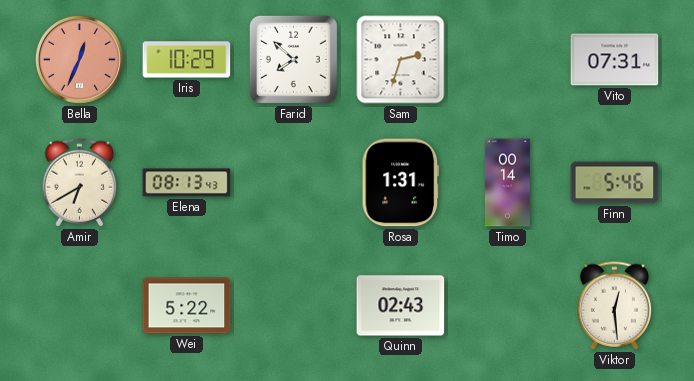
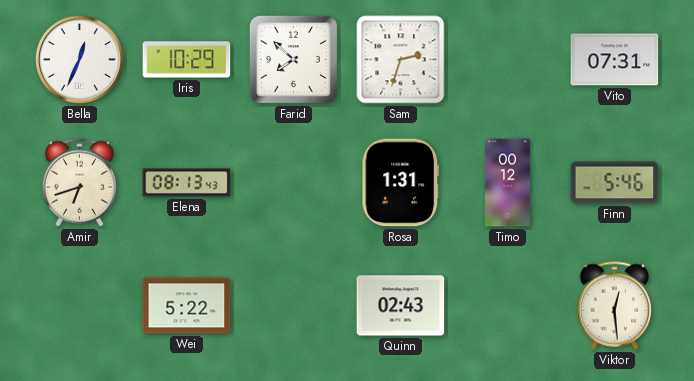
Bella dial: salmon -> white (79, 59)
Amir: 6:40 -> 6:42 (80, 183)
Timo: 00:14 -> 00:12 (508, 183)
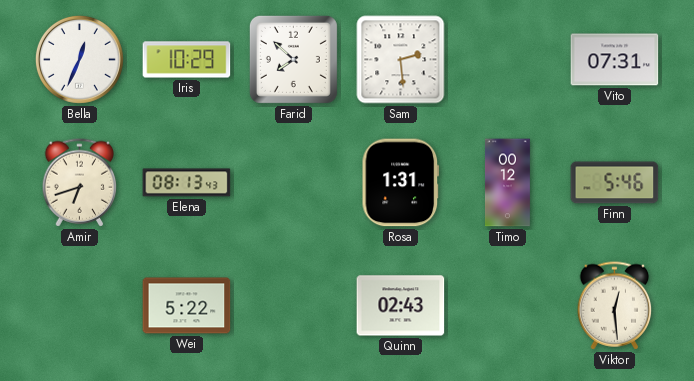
Sam: 2:33 -> 2:29 (401, 60)
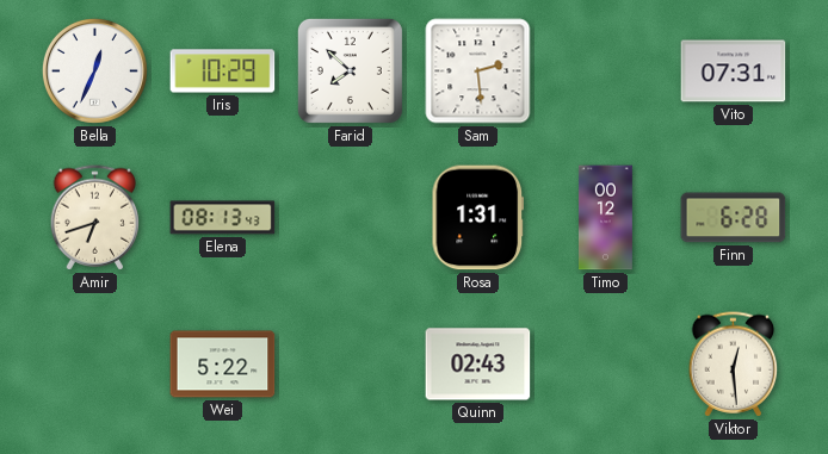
Finn: 5:46 -> 6:28 (734, 218)
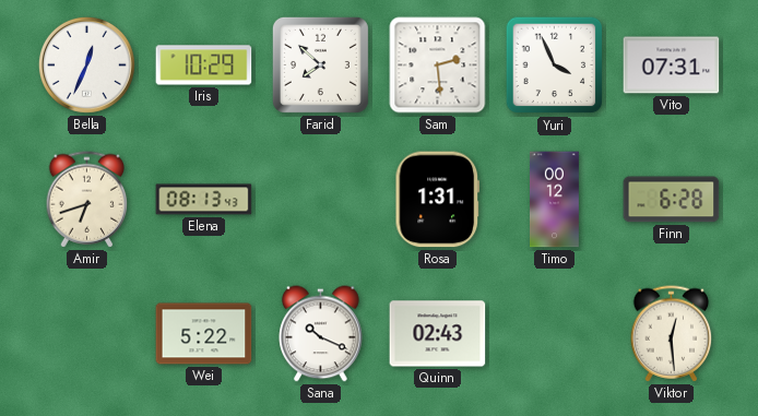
Yuri: none -> 3:56 (555, 66)
Sana: none -> 10:19 (321, 334)
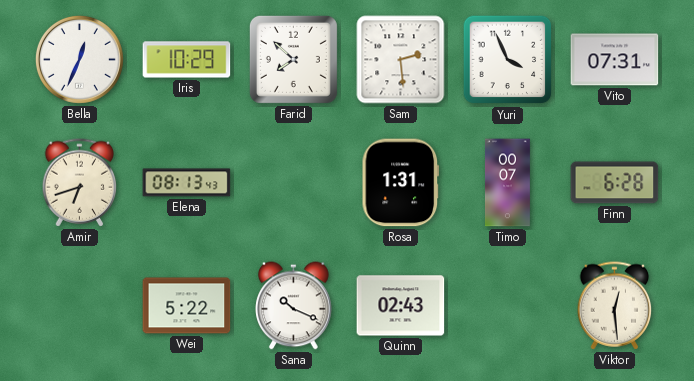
Timo: 00:12 -> 00:07 (508, 183)
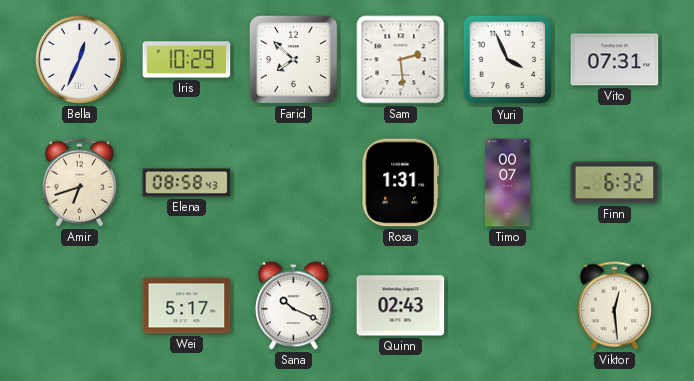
Elena: 08:13 -> 08:58 (187, 183)
Finn: 6:28 -> 6:32 (615, 183)
Wei: 5:22 -> 5:17 (187, 306)
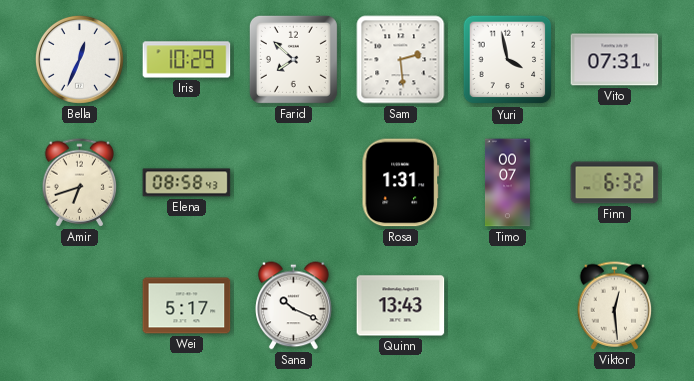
Yuri: 3:56 -> 3:58 (508, 60)
Quinn: 02:43 -> 13:43 (401, 306)
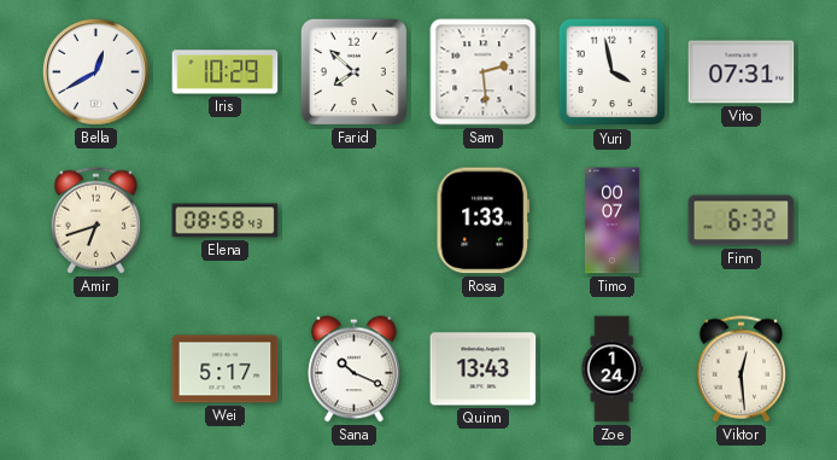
Bella: 12:34 -> 12:40 (95, 71)
Rosa: 1:31 -> 1:33 (484, 221)
Zoe: none -> 1:24 (611, 369)
